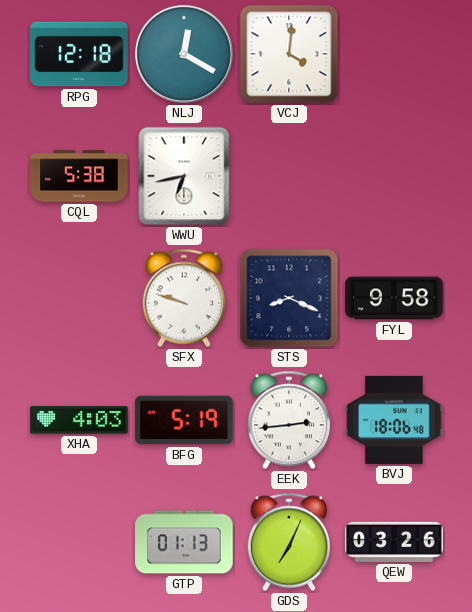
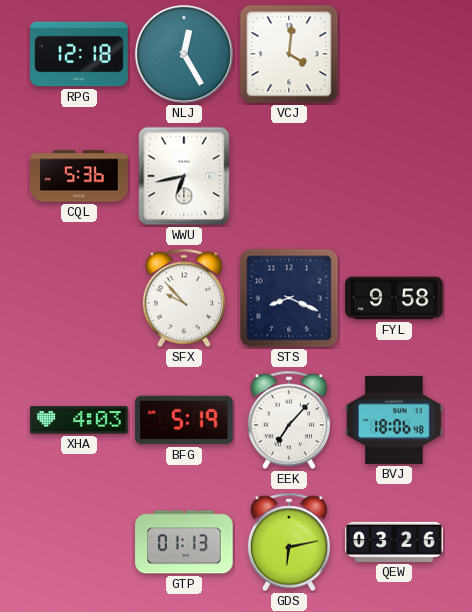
NLJ: 12:20 -> 12:25 (184, 54)
CQL: 5:38 -> 5:36 (79, 176)
SFX: 9:48 -> 9:53 (183, 298)
EEK: 2:44 -> 7:07 (288, 420)
GDS: 7:04 -> 6:13 (288, 542)
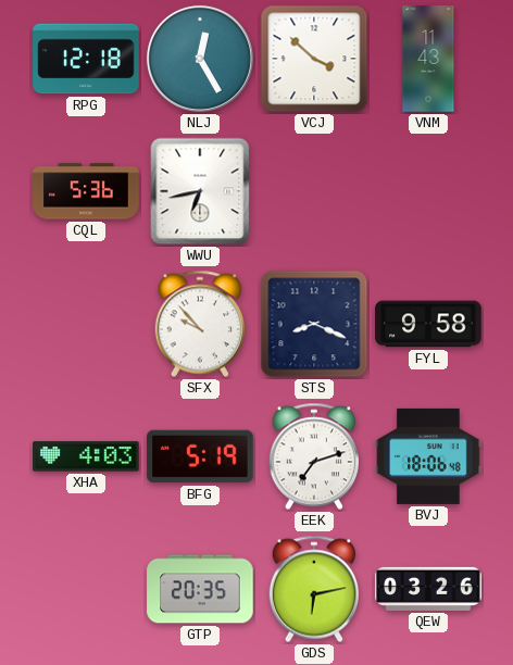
VCJ: 4:01 -> 3:52 (314, 59)
VNM: none -> 11:43 (428, 59)
EEK: 7:07 -> 7:12 (313, 456)
GTP: 01:13 -> 20:35 (200, 589)
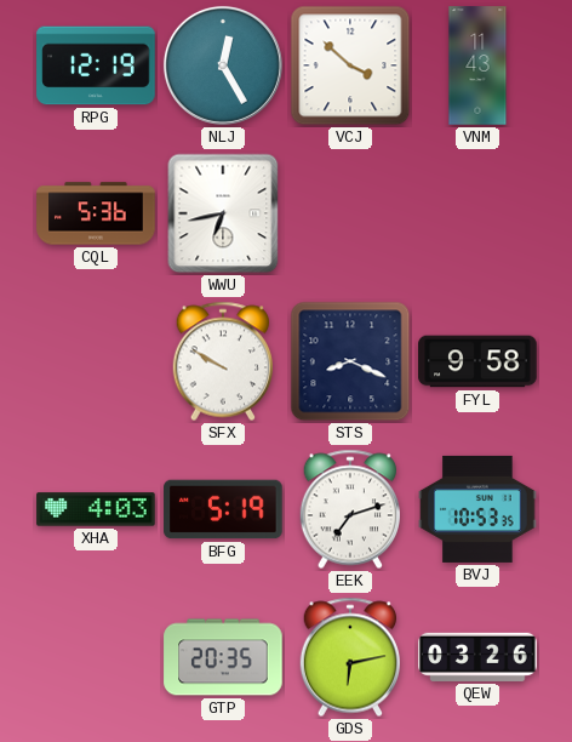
RPG: 12:18 -> 12:19 (96, 65)
SFX: 9:53 -> 9:50 (222, 361)
BVJ: 18:06 -> 10:53 (477, 509)
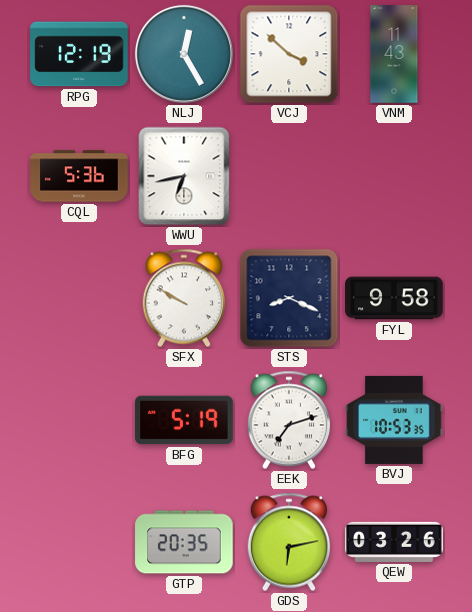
XHA: 4:03 -> none (96, 509)
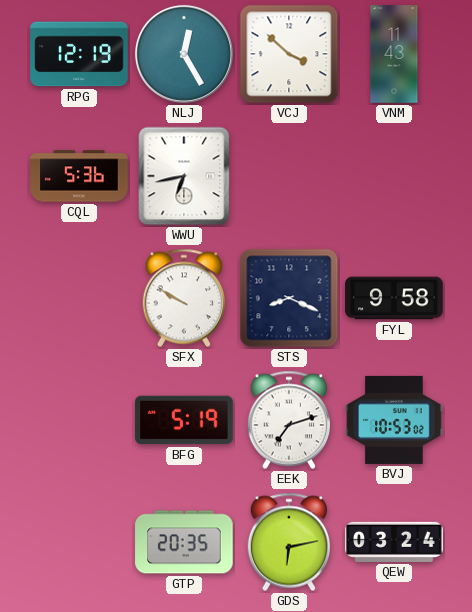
BVJ: 10:53:35 -> 10:53:02 (394, 420)
QEW: 03:26 -> 03:24 (394, 542)
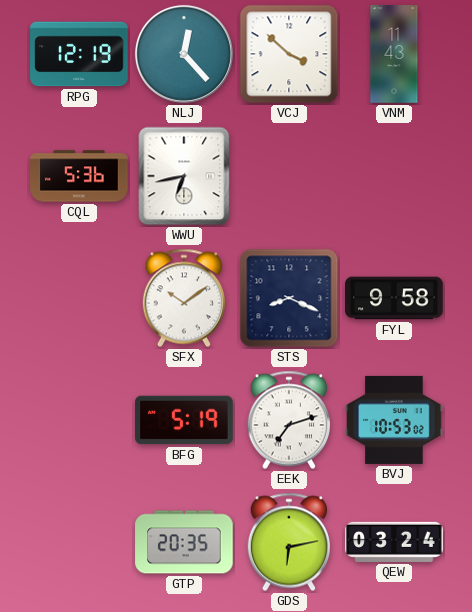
NLJ: 12:25 -> 12:23 (184, 54)
SFX: 9:50 -> 10:09 (183, 298)
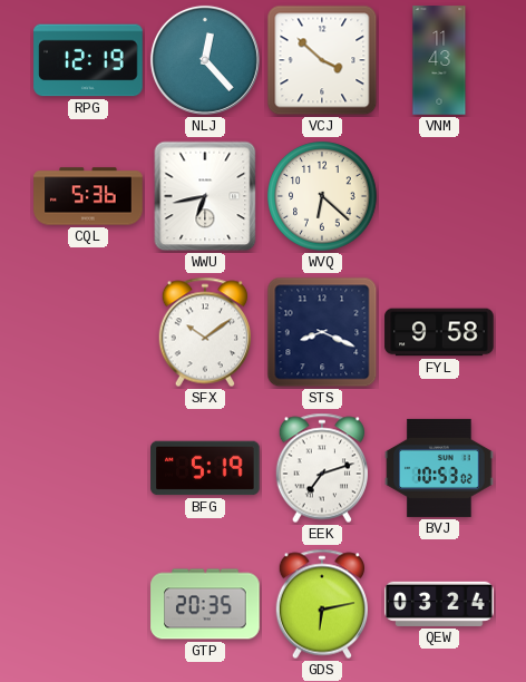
WVQ: none -> 6:22 (322, 196)
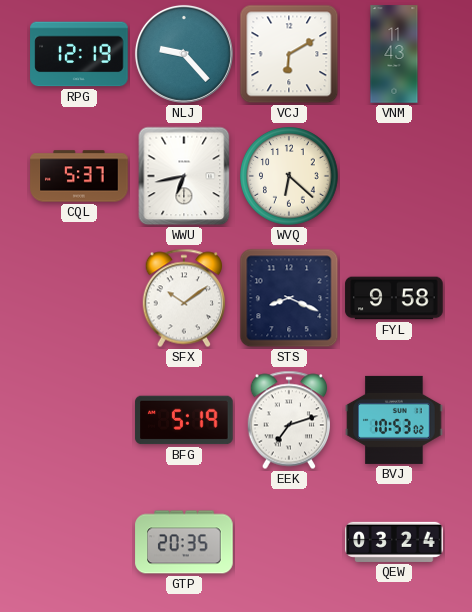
NLJ: 12:23 -> 9:23 (184, 54)
VCJ: 3:52 -> 6:10 (289, 54)
CQL: 5:36 -> 5:37 (79, 176)
GDS: 6:13 -> none (321, 604)
